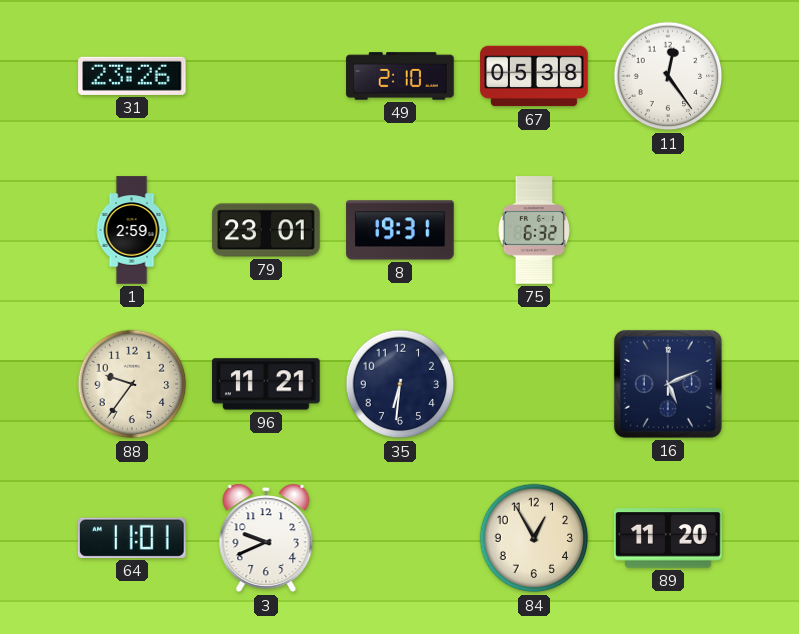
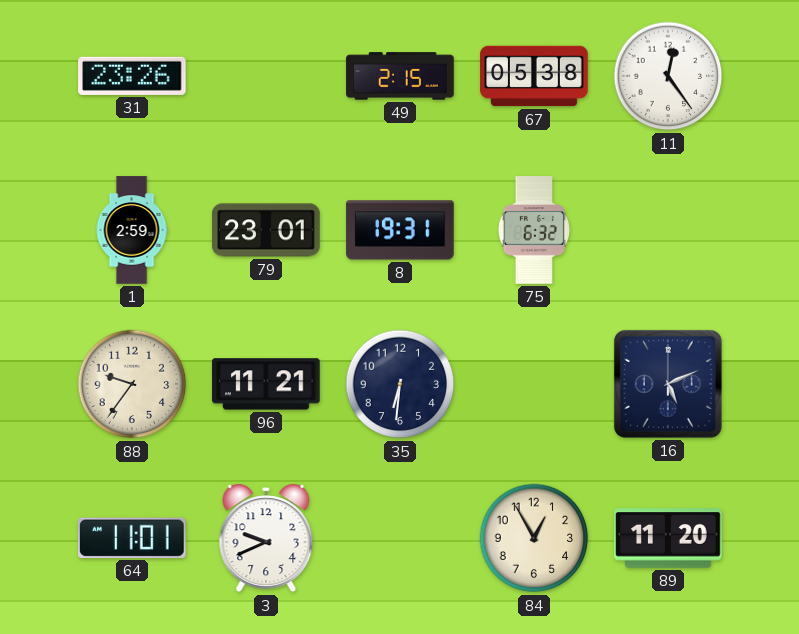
49: 2:10 -> 2:15 (400, 76)
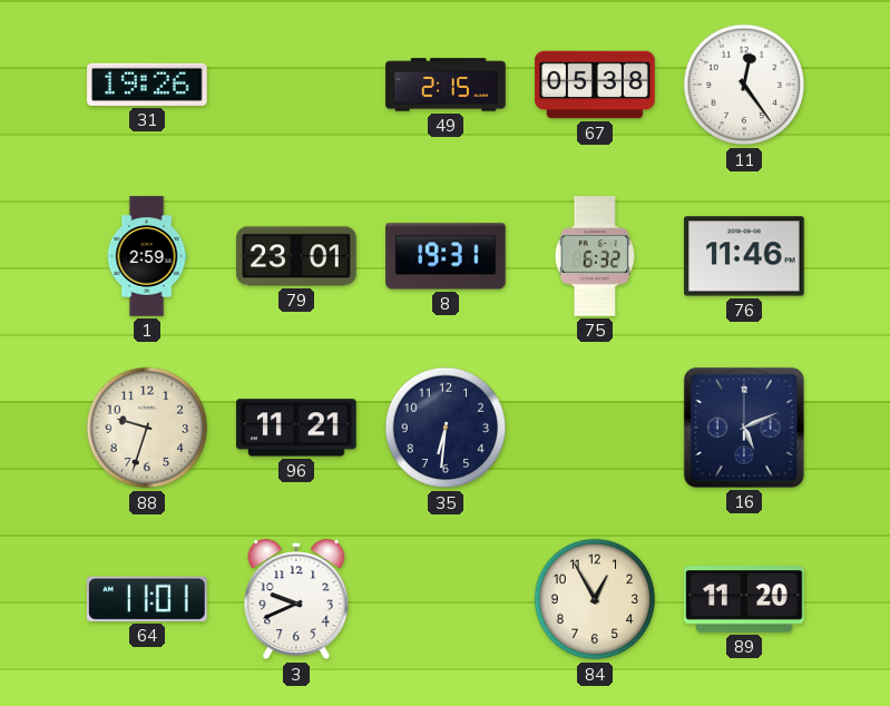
31: 23:26 -> 19:26 (147, 85)
76: none -> 11:46 (744, 256)
88: 9:36 -> 9:33 (147, 428)
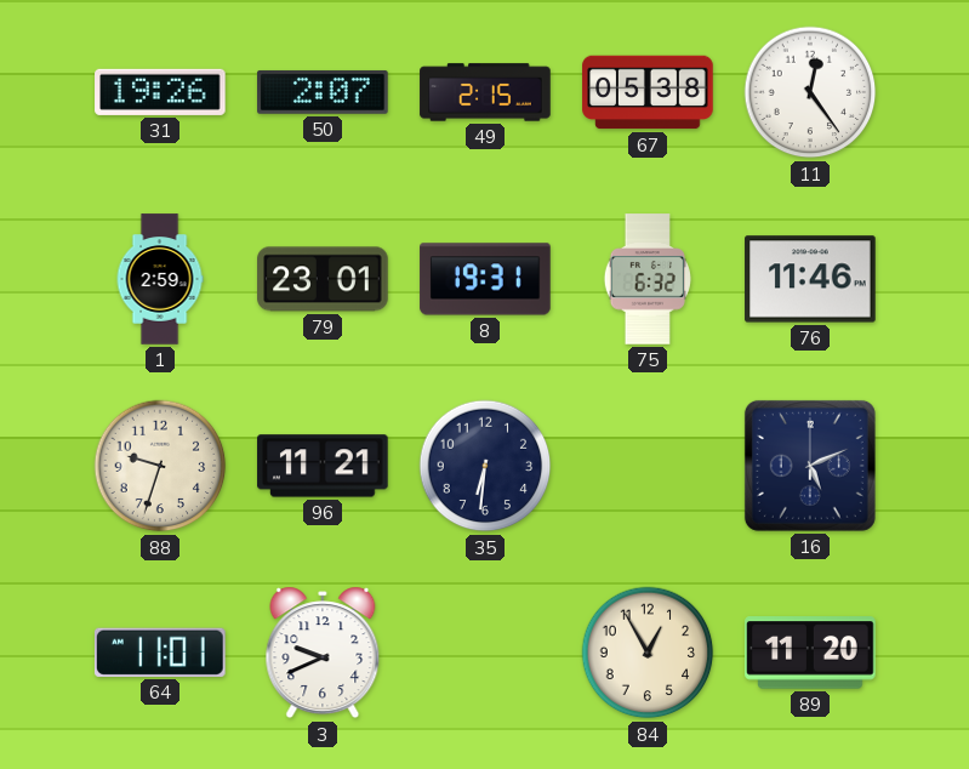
50: none -> 2:07 (323, 92)
